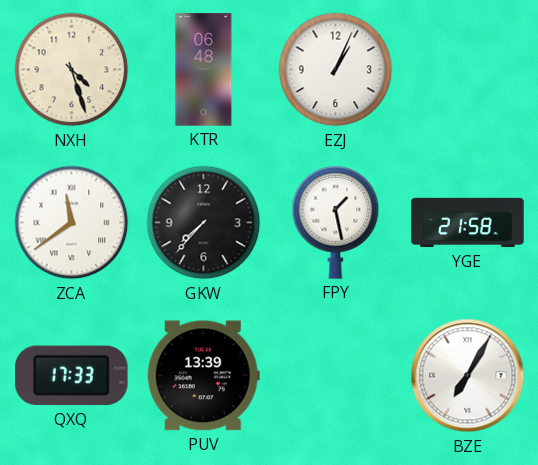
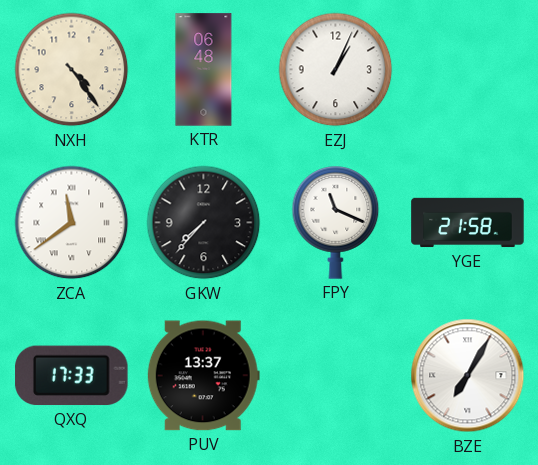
NXH: 4:27 -> 4:24 (72, 70)
FPY: 1:28 -> 11:19 (336, 223)
PUV: 13:39 -> 13:37 (203, 376)
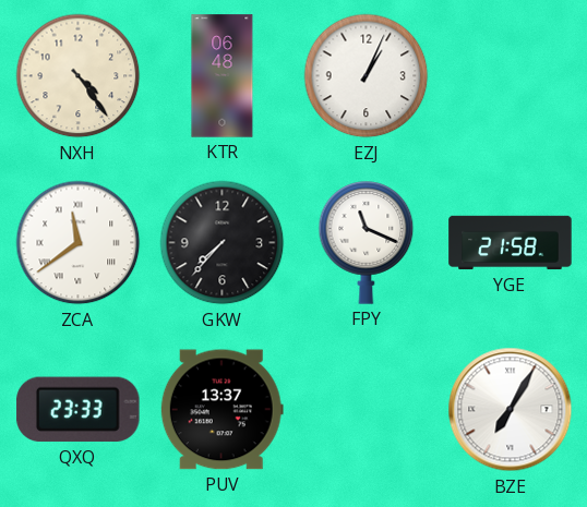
QXQ: 17:33 -> 23:33 (79, 410)
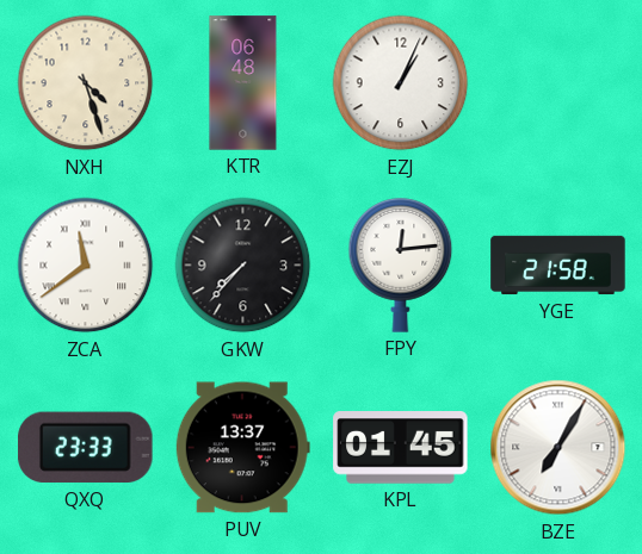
NXH: 4:24 -> 4:27 (86, 83)
FPY: 11:19 -> 12:14 (401, 266)
KPL: none -> 01:45 (401, 448)
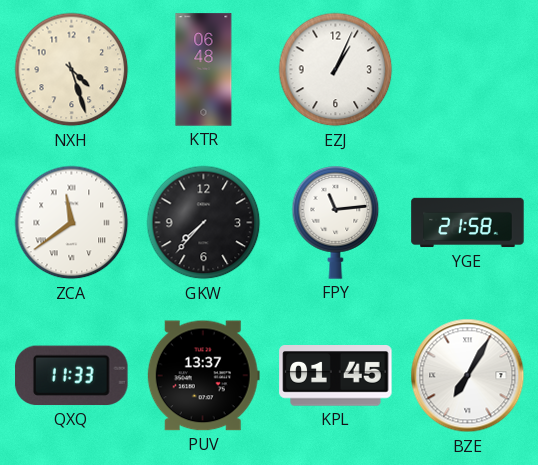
FPY: 12:14 -> 11:14 (336, 223)
QXQ: 23:33 -> 11:33 (72, 376)
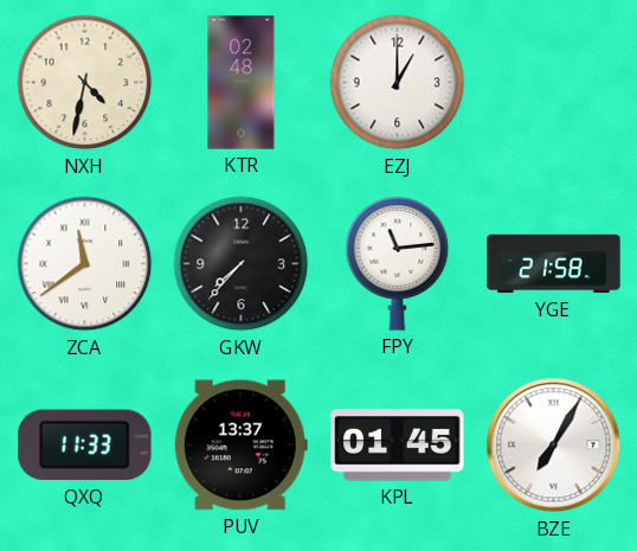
NXH: 4:27 -> 4:32 (85, 83)
KTR: 06:48 -> 02:48 (242, 83)
EZJ: 1:04 -> 1:00 (398, 83)
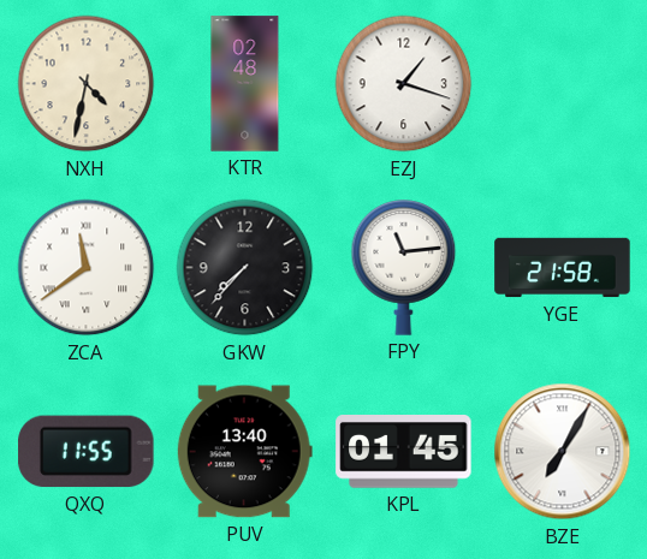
EZJ: 1:00 -> 1:18 (404, 84)
QXQ: 11:33 -> 11:55 (87, 452)
PUV: 13:37 -> 13:40 (244, 452)
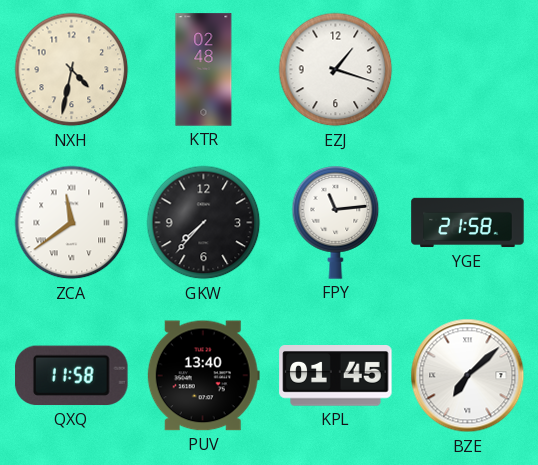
QXQ: 11:55 -> 11:58 (72, 376)
BZE: 7:05 -> 7:08 (468, 376)
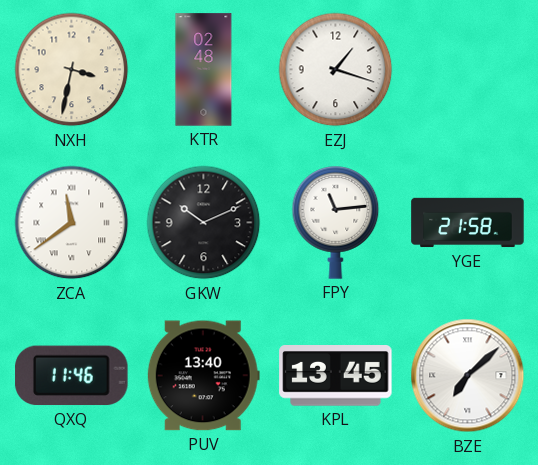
NXH: 4:32 -> 3:32 (72, 70)
GKW: 7:37 -> 10:11 (204, 223)
QXQ: 11:58 -> 11:46 (72, 376)
KPL: 01:45 -> 13:45 (336, 376)
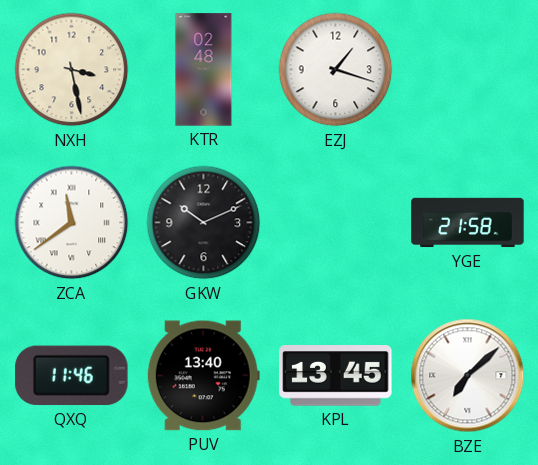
NXH: 3:32 -> 3:28 (72, 70)
FPY: 11:14 -> none (336, 223)
